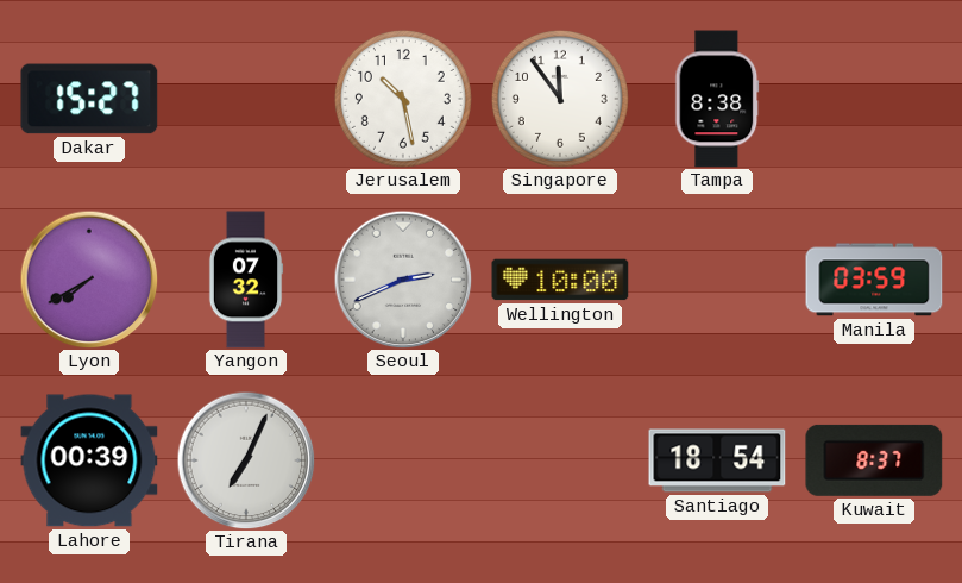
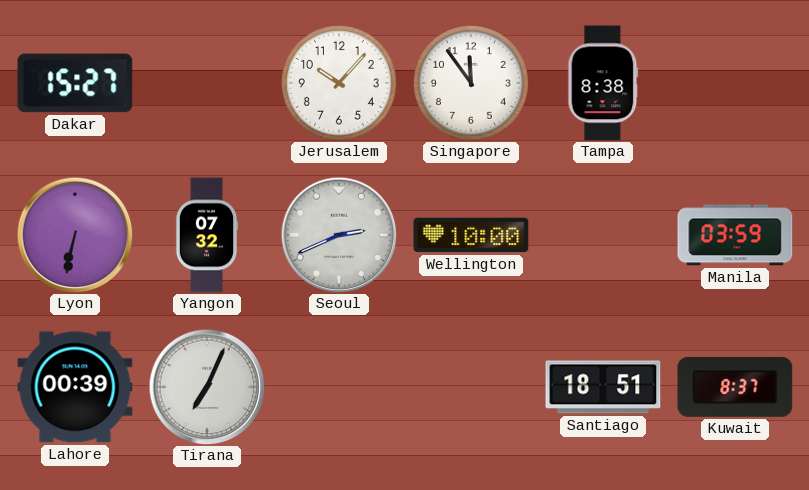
Jerusalem: 10:28 -> 10:07 (339, 83)
Lyon: 7:40 -> 6:32 (75, 235)
Santiago: 18:54 -> 18:51 (603, 387)
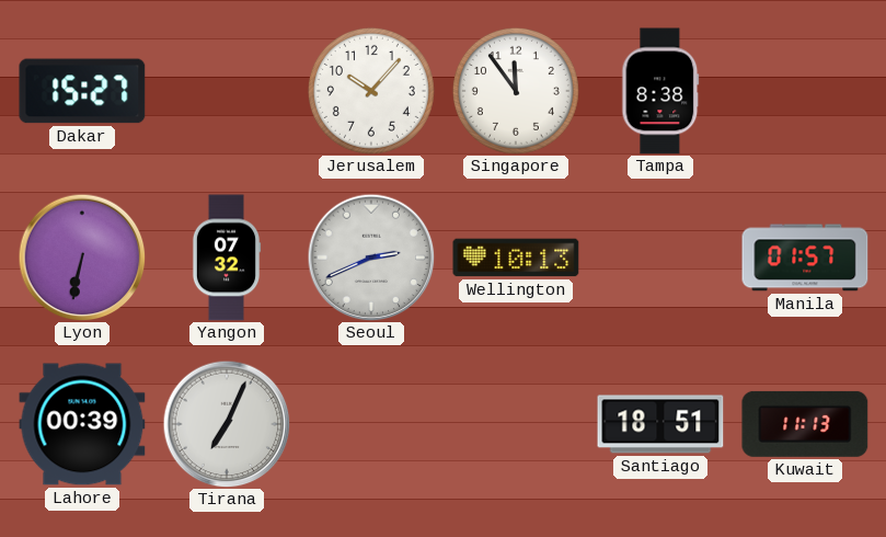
Wellington: 10:00 -> 10:13 (516, 258)
Manila: 03:59 -> 01:57 (805, 258)
Kuwait: 8:37 -> 11:13 (805, 424)
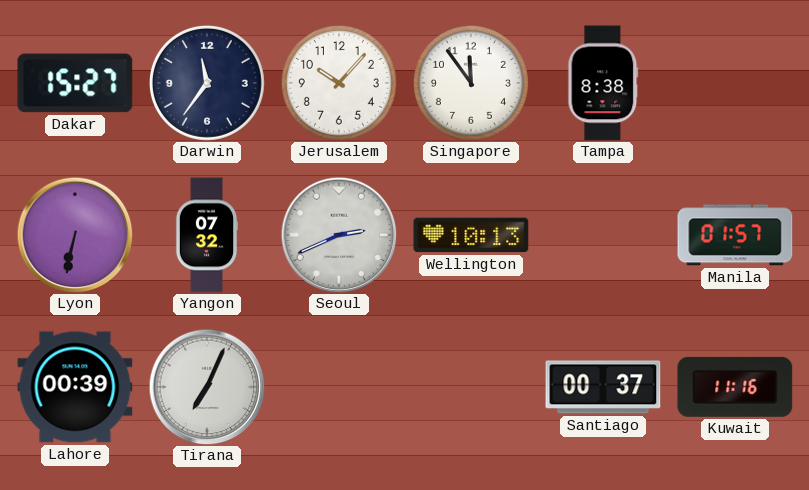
Darwin: none -> 11:36 (207, 83)
Santiago: 18:51 -> 00:37 (603, 387)
Kuwait: 11:13 -> 11:16 (735, 387)
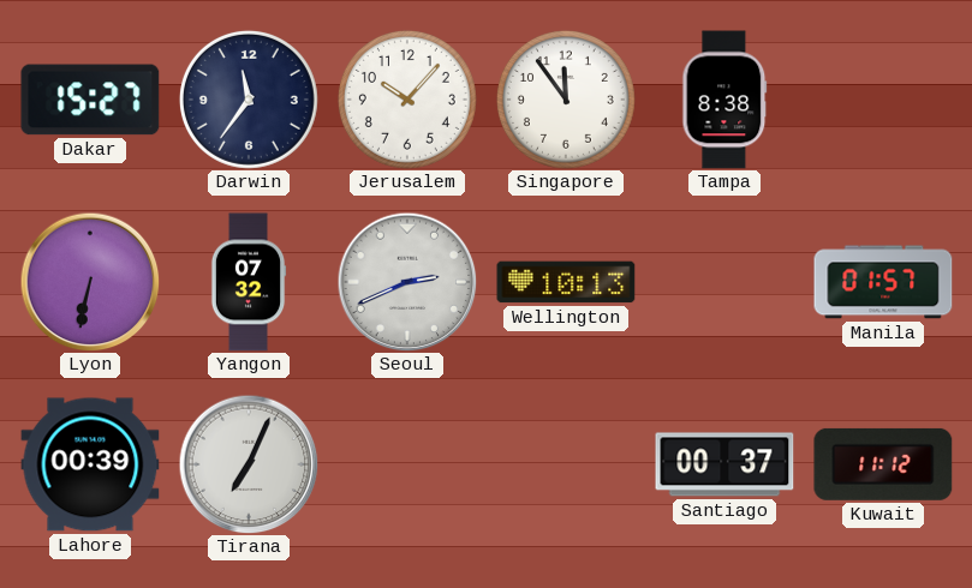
Kuwait: 11:16 -> 11:12 (883, 464)
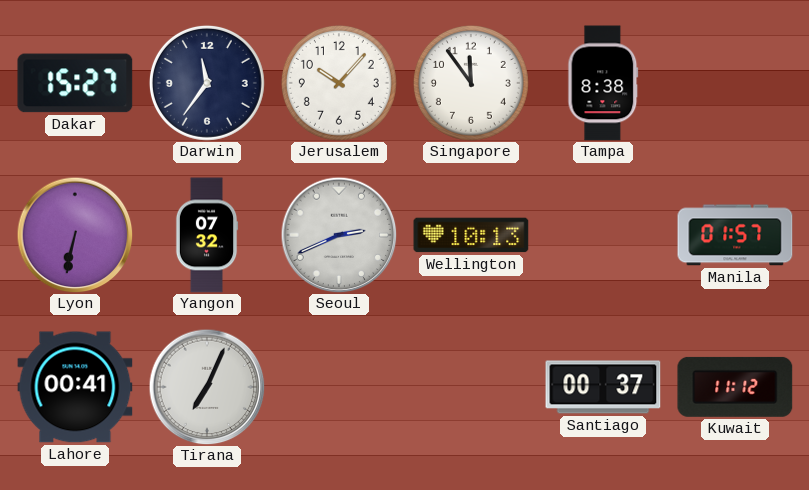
Lahore: 00:39 -> 00:41 (75, 387)
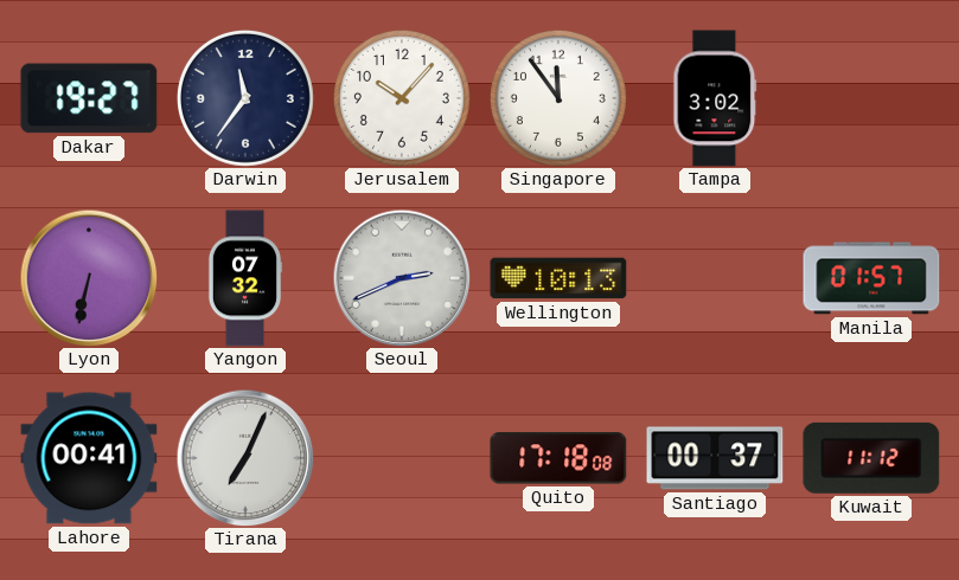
Dakar: 15:27 -> 19:27 (89, 98)
Tampa: 8:38 -> 3:02 (715, 98)
Quito: none -> 17:18 (558, 458)
